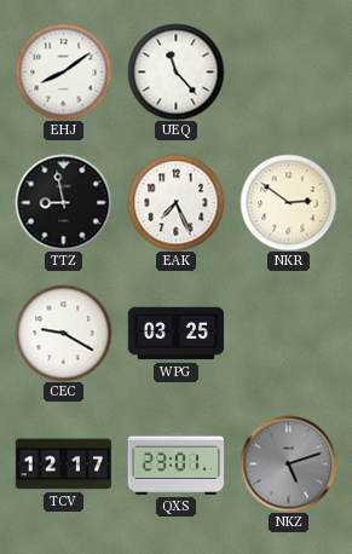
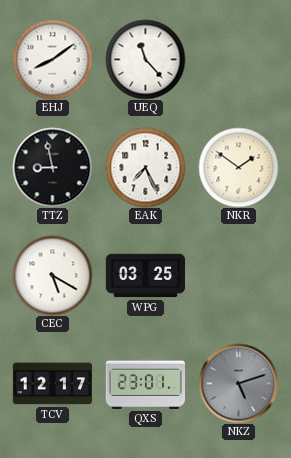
NKR: 2:51 -> 1:51 (238, 167)
CEC: 9:20 -> 5:20 (52, 275)
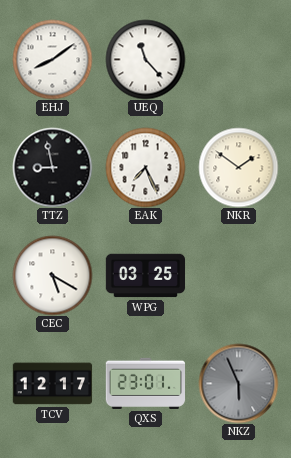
NKZ: 5:12 -> 5:56 (238, 383)
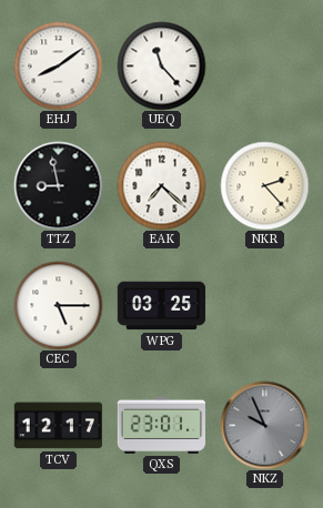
EAK: 7:26 -> 7:22 (161, 185)
NKR: 1:51 -> 2:23 (264, 185)
CEC: 5:20 -> 5:15 (58, 305)
NKZ: 5:56 -> 9:56 (264, 425)
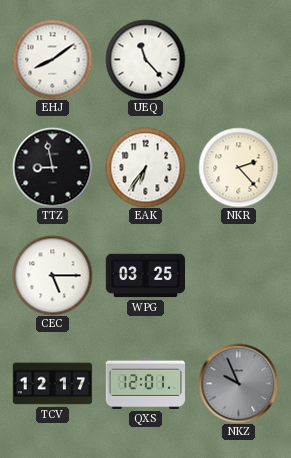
EAK: 7:22 -> 6:36 (145, 167)
QXS: 23:01 -> 12:01 (145, 383)
